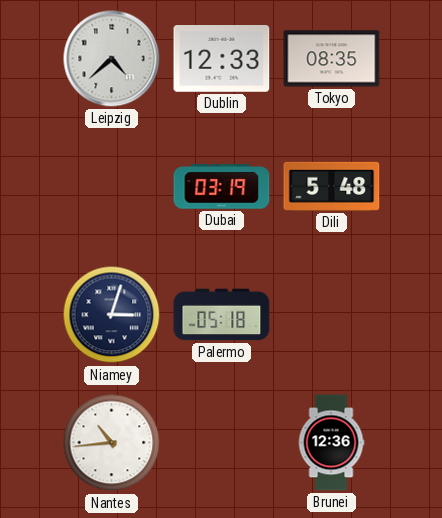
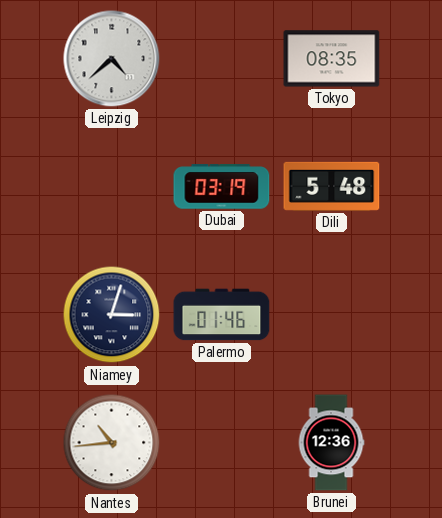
Dublin: 12:33 -> none (222, 59)
Palermo: 05:18 -> 01:46 (222, 315)
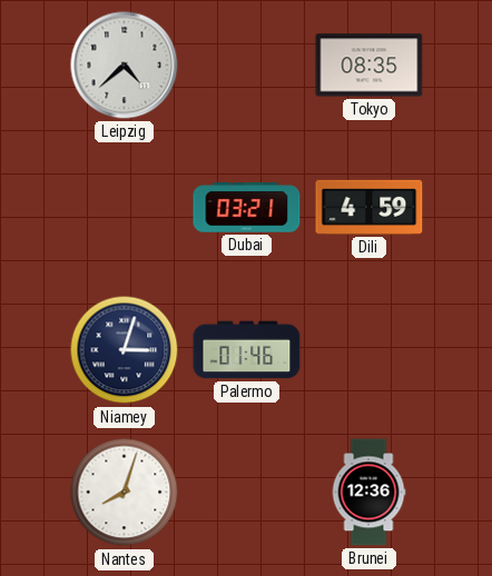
Dubai: 03:19 -> 03:21 (247, 208)
Dili: 5:48 -> 4:59 (370, 207)
Nantes: 10:44 -> 8:03 (125, 493)
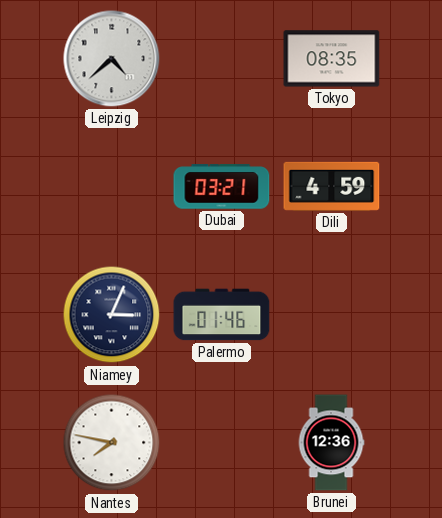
Niamey: 3:03 -> 3:04 (112, 315)
Nantes: 8:03 -> 7:47 (112, 443)
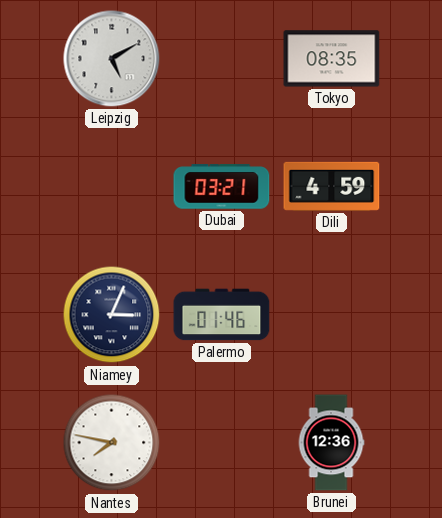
Leipzig: 4:38 -> 5:10 (112, 59)
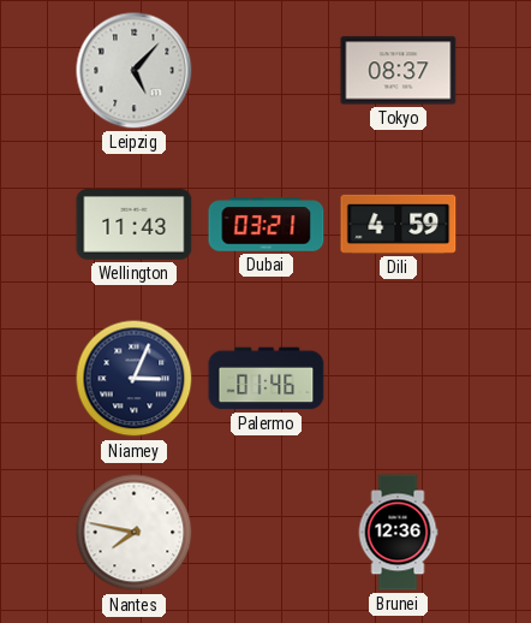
Leipzig: 5:10 -> 5:07 (135, 71)
Tokyo: 08:35 -> 08:37 (399, 71)
Wellington: none -> 11:43 (135, 225)
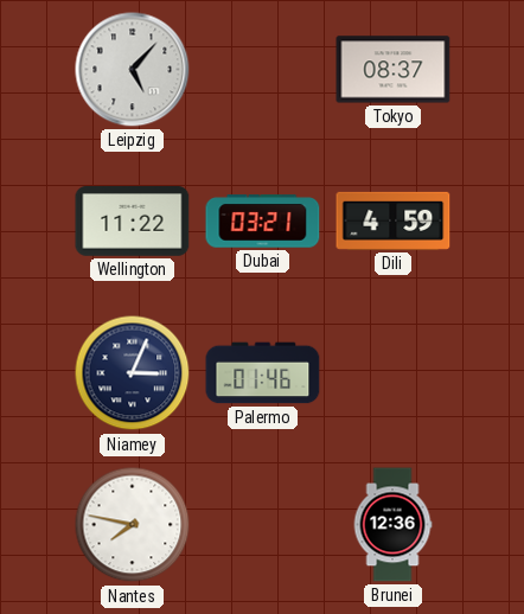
Wellington: 11:43 -> 11:22 (133, 222)
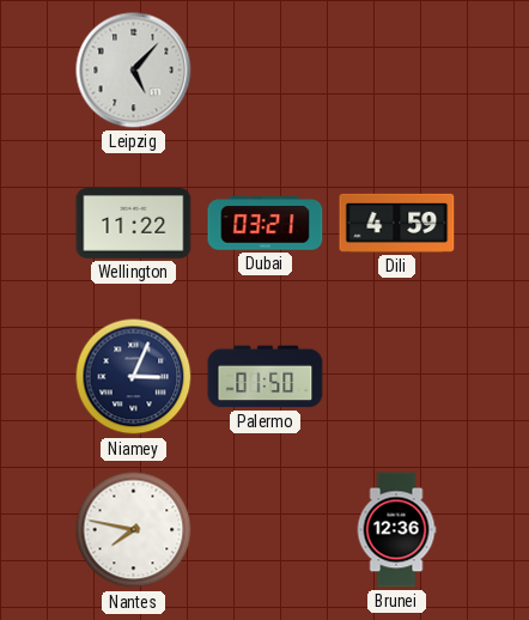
Tokyo: 08:37 -> none (394, 70)
Palermo: 01:46 -> 01:50 (266, 377)
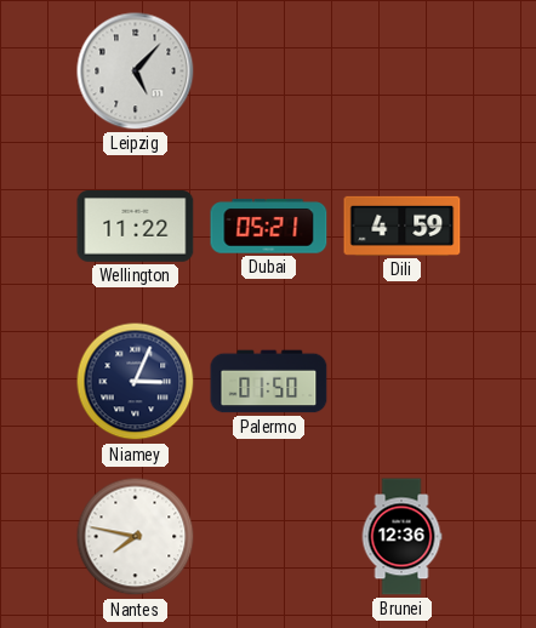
Dubai: 03:21 -> 05:21 (269, 227)
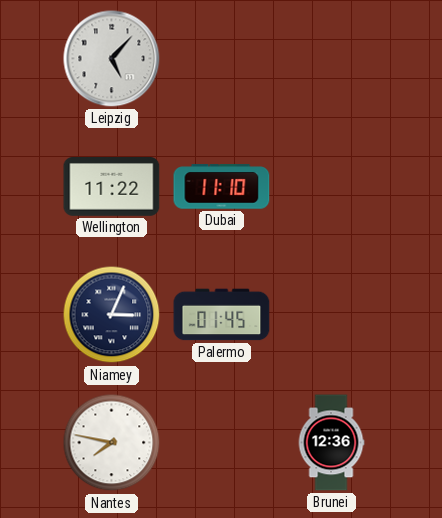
Dubai: 05:21 -> 11:10 (222, 187)
Dili: 4:59 -> none (403, 225)
Palermo: 01:50 -> 01:45 (222, 315)
